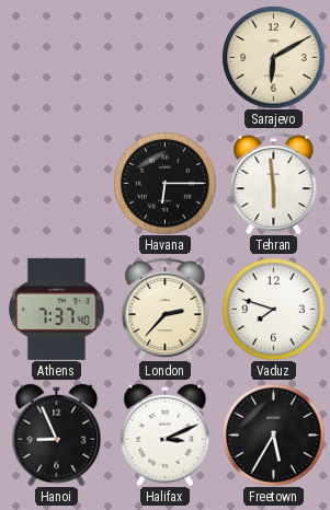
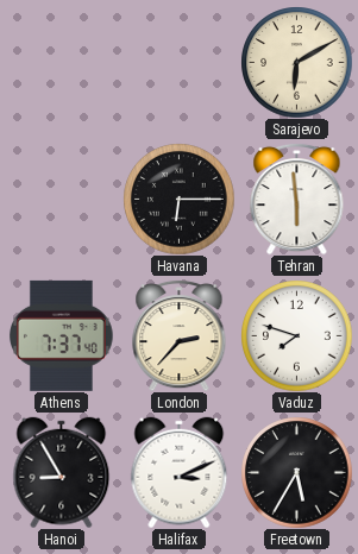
Hanoi: 8:56 -> 8:55 (62, 472)
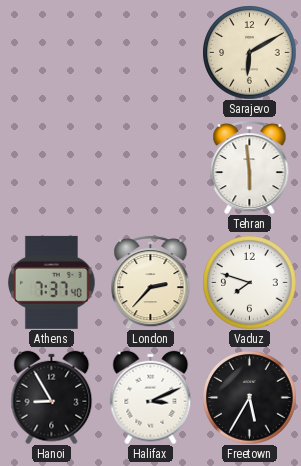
Havana: 6:15 -> none (178, 199)
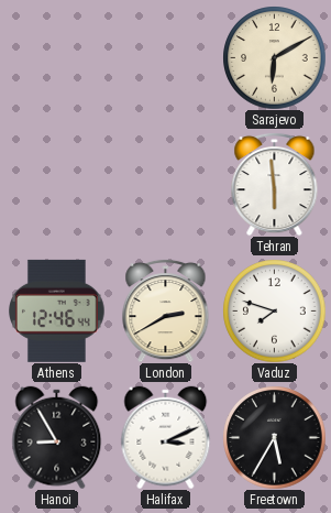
Athens: 7:37 -> 12:46 (57, 310)
London: 2:37 -> 2:40 (166, 310)
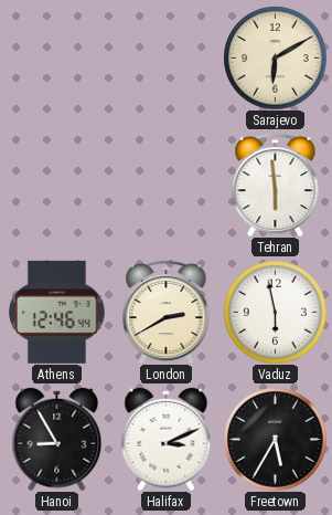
Vaduz: 7:48 -> 5:58 (275, 312)
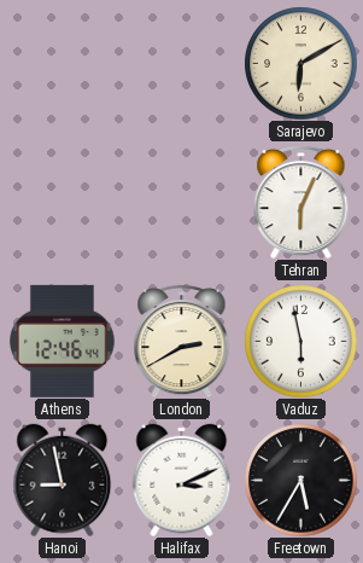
Tehran: 5:59 -> 6:04 (301, 202)
Hanoi: 8:55 -> 8:58 (63, 480)
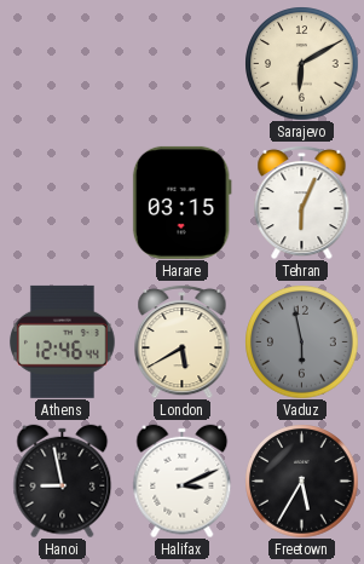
Harare: none -> 03:15 (181, 202)
London: 2:40 -> 5:40 (183, 341)
Vaduz dial: white -> grey (301, 341)
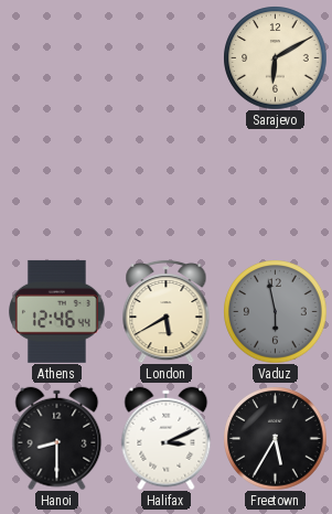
Harare: 03:15 -> none (181, 202)
Tehran: 6:04 -> none (302, 202)
Hanoi: 8:58 -> 8:30 (57, 438)
